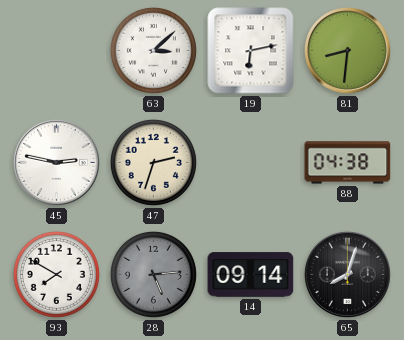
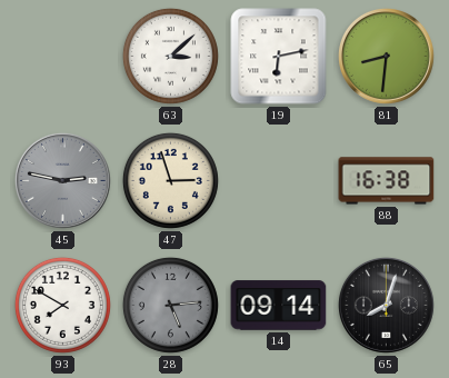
45 dial: white -> grey (62, 180)
47: 2:33 -> 2:57 (170, 180)
88: 04:38 -> 16:38 (387, 181)
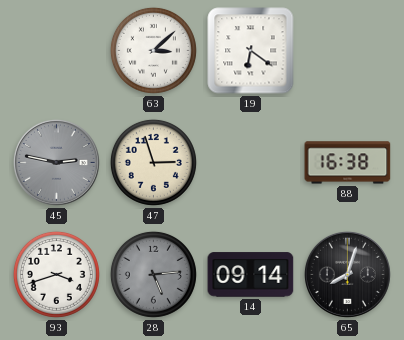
19: 6:13 -> 6:21 (251, 51)
81: 8:31 -> none (386, 56)
93: 7:50 -> 3:42 (56, 274)
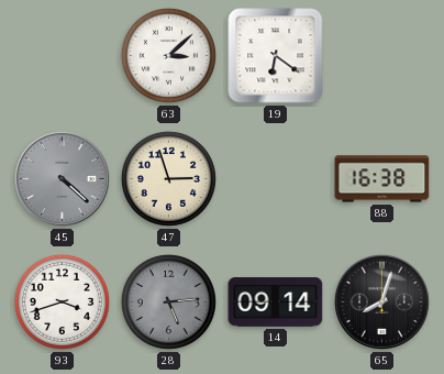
45: 2:47 -> 4:22 (62, 178)
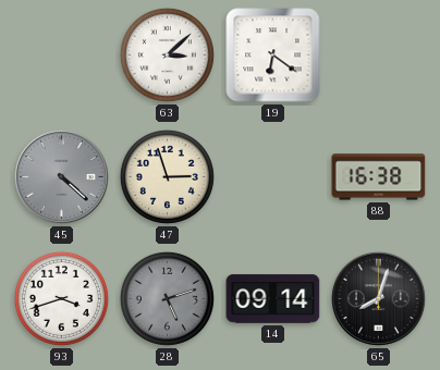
28: 5:14 -> 5:12 (167, 298)
